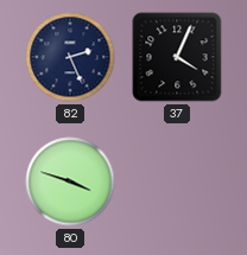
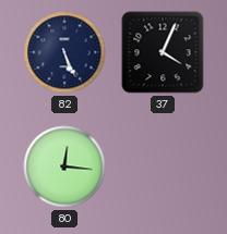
82: 2:26 -> 5:26 (64, 52)
80: 3:48 -> 12:16 (64, 167)
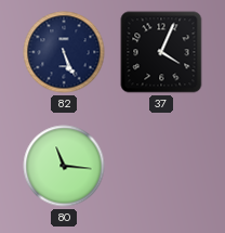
80: 12:16 -> 11:16 (64, 166)
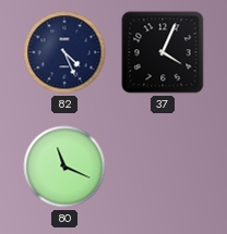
82: 5:26 -> 4:26 (64, 52)
80: 11:16 -> 11:19 (64, 167)
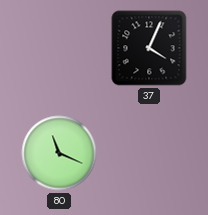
82: 4:26 -> none (64, 52)
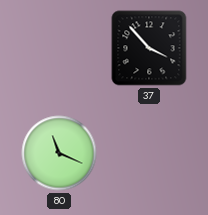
37: 4:04 -> 3:53 (149, 48)
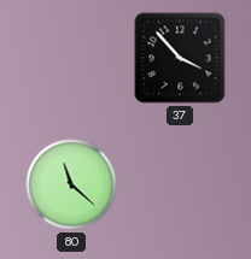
80: 11:19 -> 11:22 (71, 184)
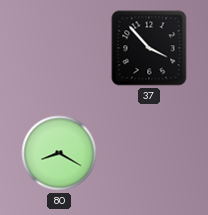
80: 11:22 -> 8:20 (59, 153)
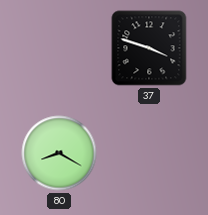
37: 3:53 -> 3:48 (149, 48)
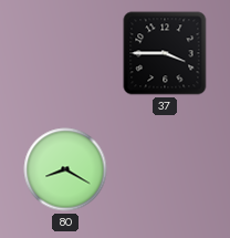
37: 3:48 -> 3:45 (165, 53)
